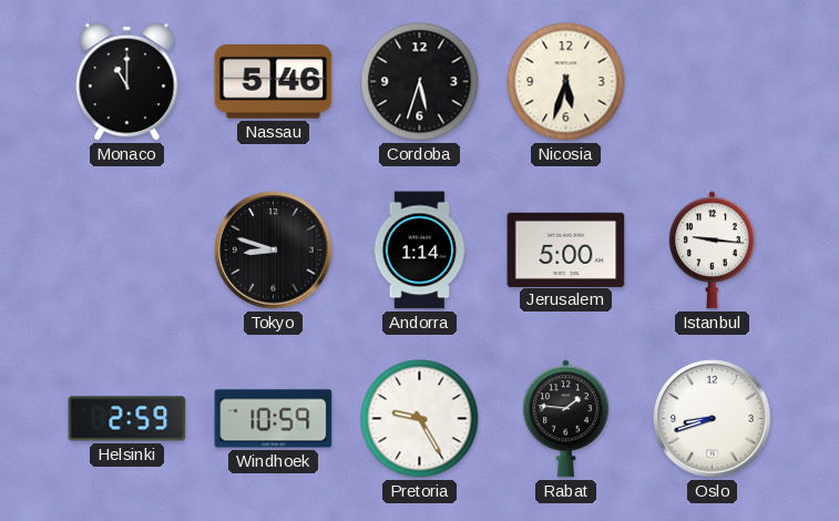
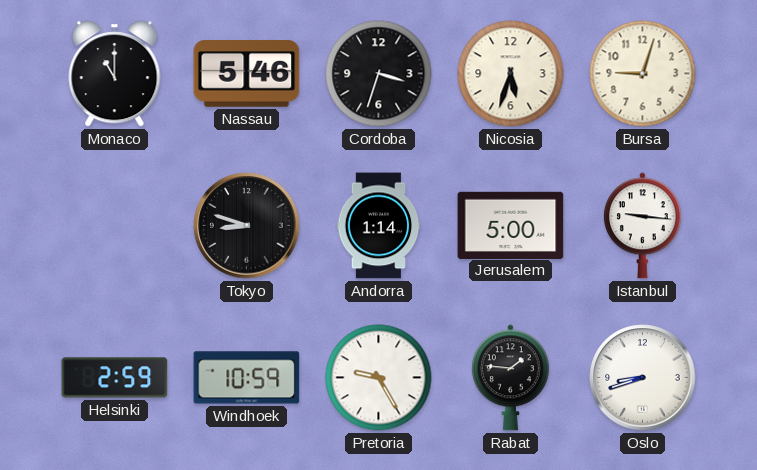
Cordoba: 5:33 -> 3:33 (379, 74)
Bursa: none -> 9:03 (643, 74)
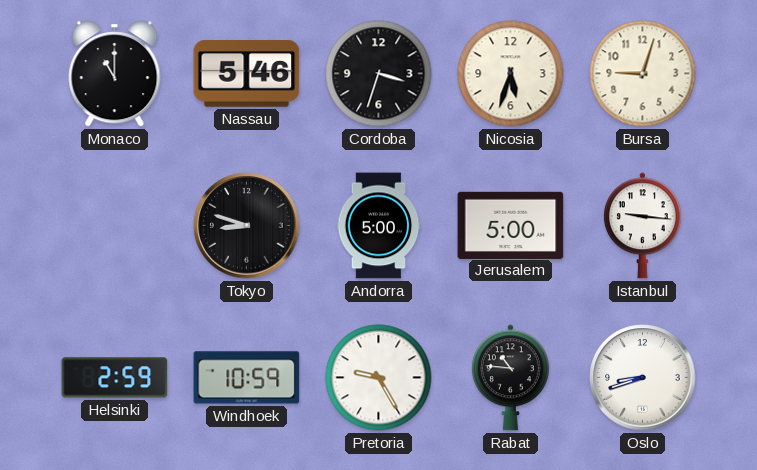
Andorra: 1:14 -> 5:00 (379, 226)
Rabat: 1:46 -> 10:46 (510, 378)
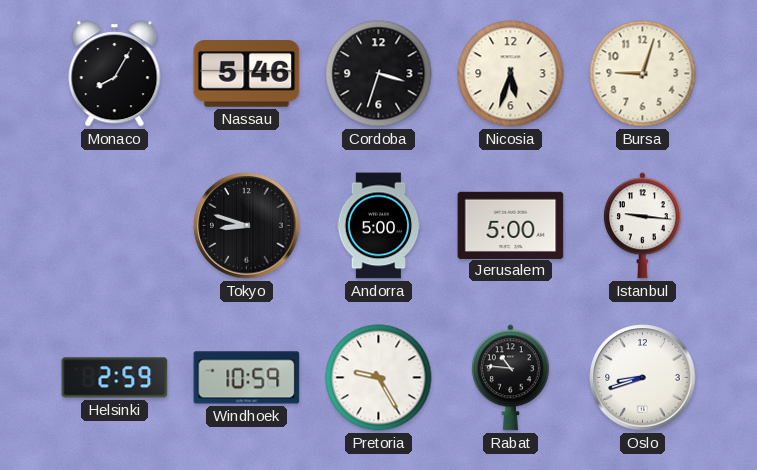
Monaco: 11:00 -> 8:05 (115, 74)
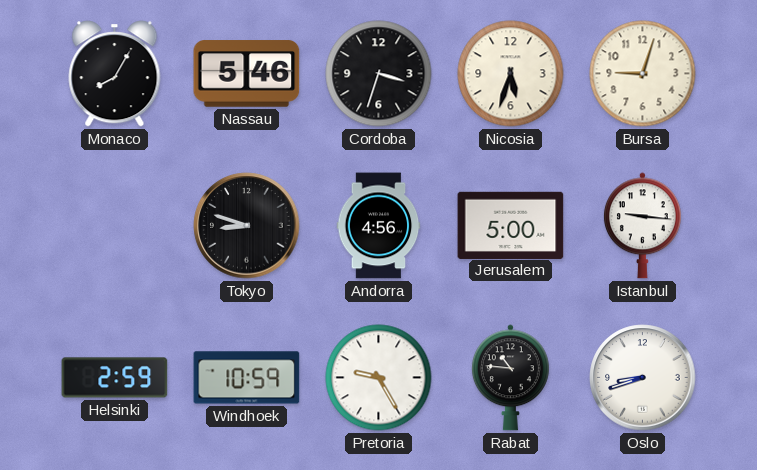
Andorra: 5:00 -> 4:56 (379, 226)
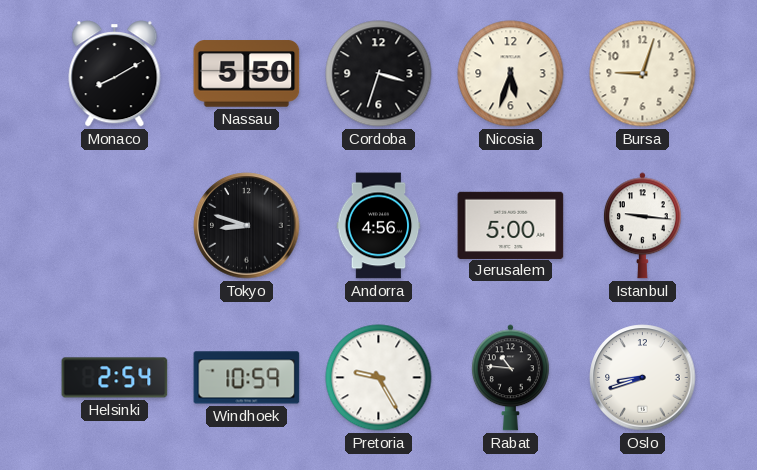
Monaco: 8:05 -> 8:10 (115, 74)
Nassau: 5:46 -> 5:50 (247, 74)
Helsinki: 2:59 -> 2:54 (115, 378)
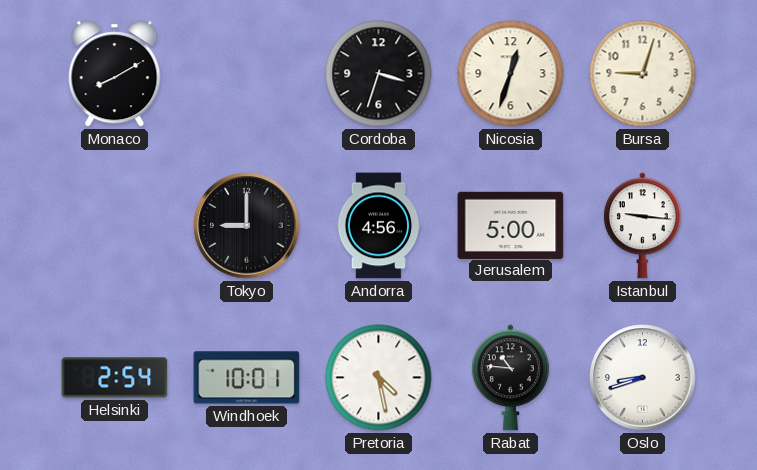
Nassau: 5:50 -> none (247, 74)
Nicosia: 5:33 -> 12:33 (511, 74)
Tokyo: 8:48 -> 9:00 (247, 226)
Windhoek: 10:59 -> 10:01 (247, 378)
Pretoria: 9:25 -> 4:28 (379, 378)
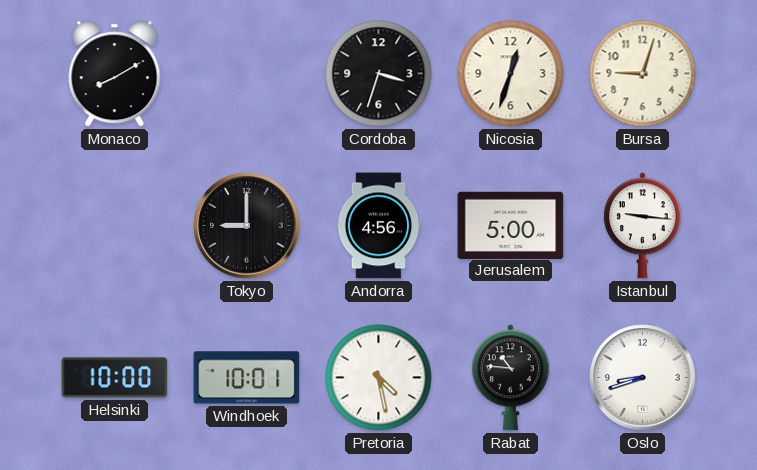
Helsinki: 2:54 -> 10:00 (115, 378)
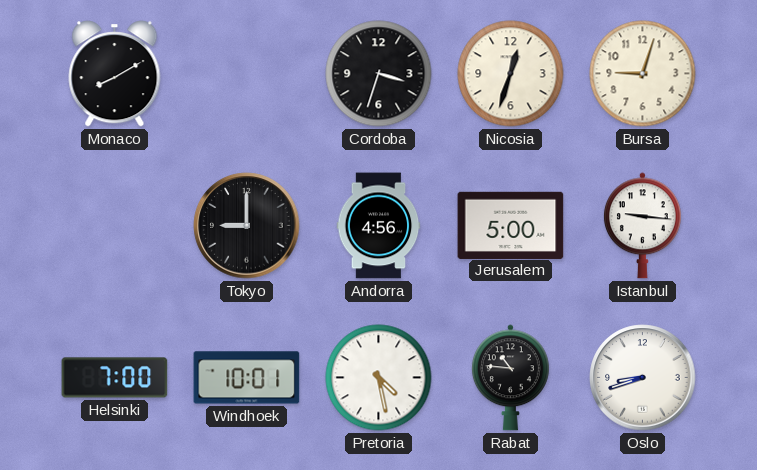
Helsinki: 10:00 -> 7:00 (115, 378)
